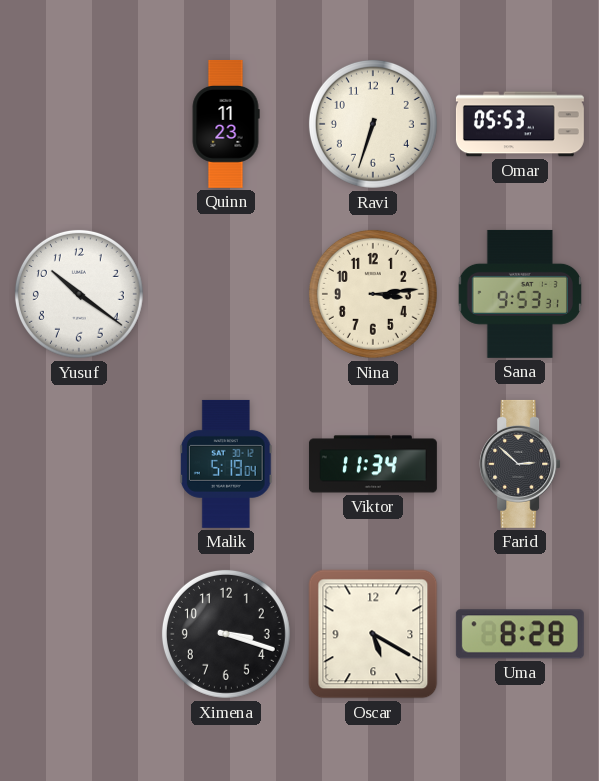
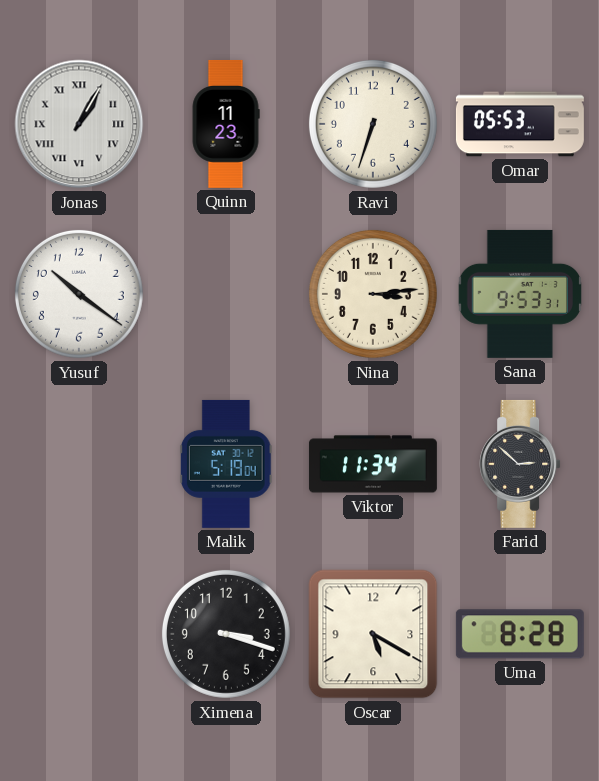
Jonas: none -> 1:05 (79, 124)
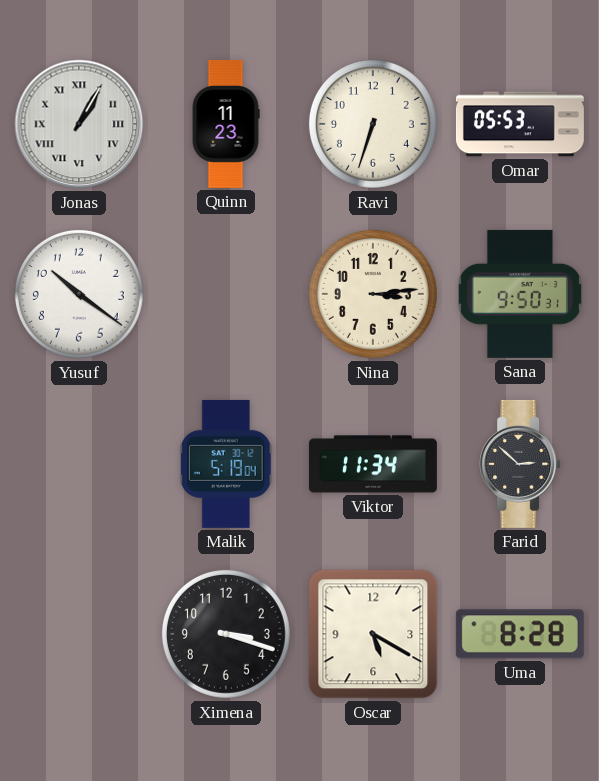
Sana: 9:53 -> 9:50 (519, 294)
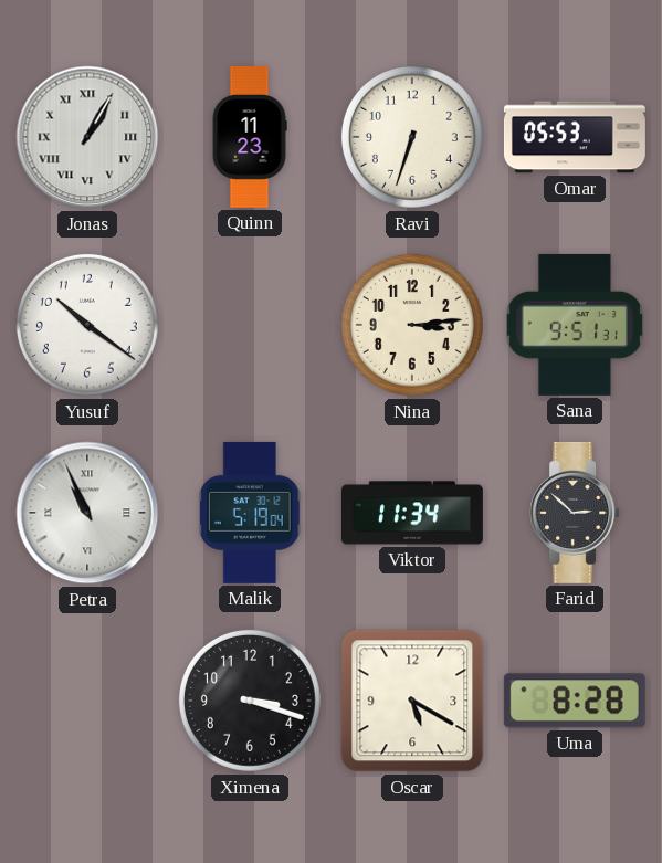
Sana: 9:50 -> 9:51 (574, 325)
Petra: none -> 10:56 (87, 513)
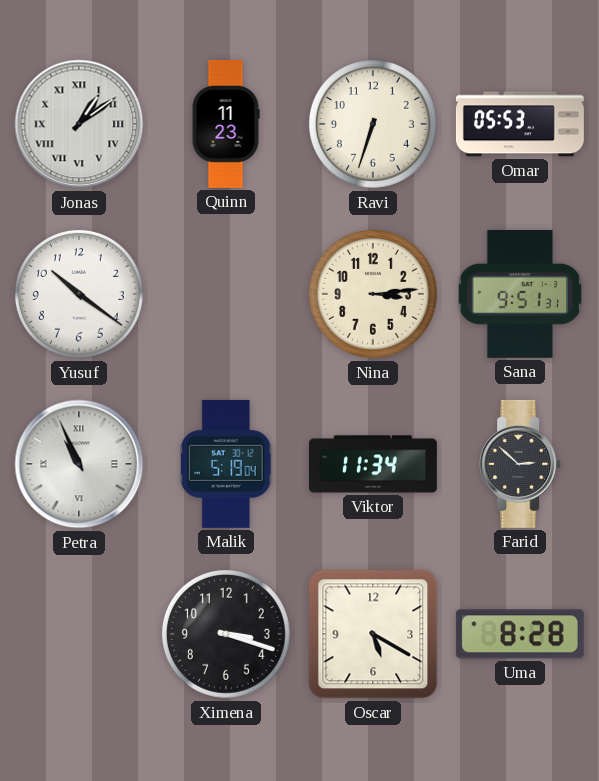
Jonas: 1:05 -> 1:09 (79, 124)
